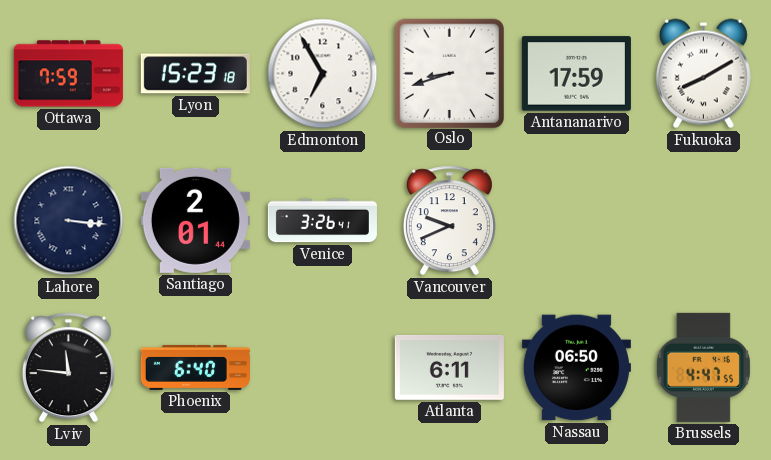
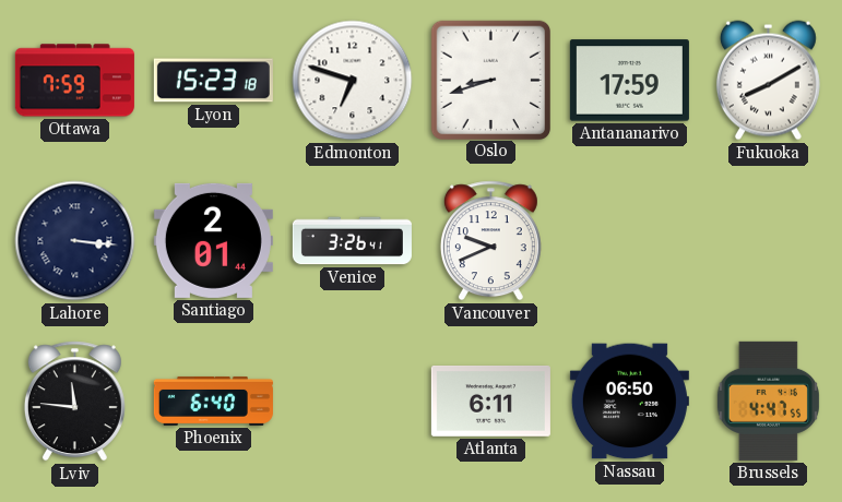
Edmonton: 6:55 -> 6:48 (353, 81)
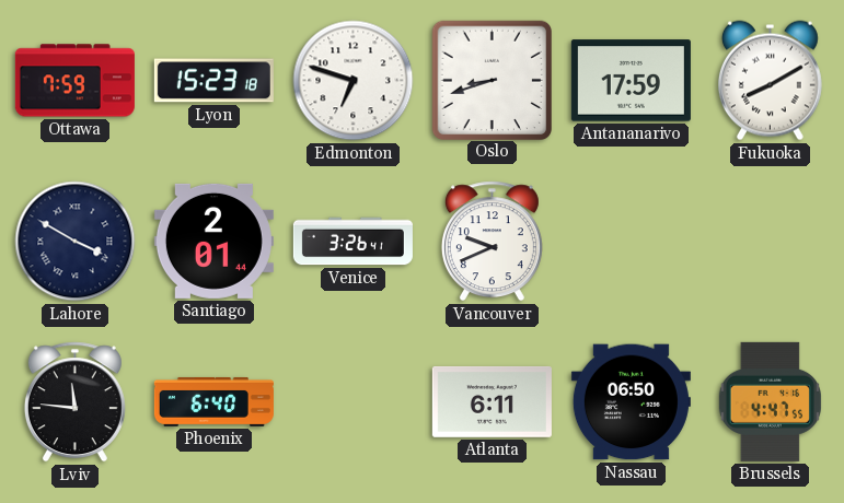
Lahore: 3:16 -> 3:50 (76, 242)
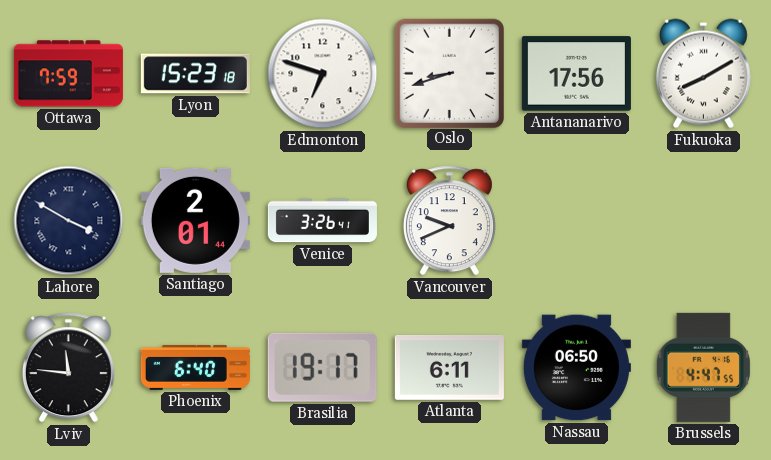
Antananarivo: 17:59 -> 17:56 (576, 74)
Brasilia: none -> 19:17 (322, 367)
